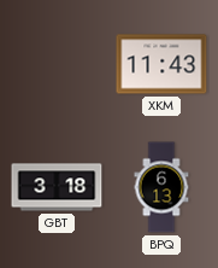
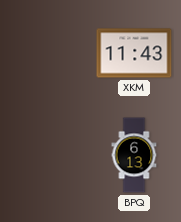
GBT: 3:18 -> none (57, 187)
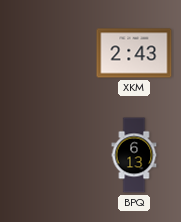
XKM: 11:43 -> 2:43 (134, 53)
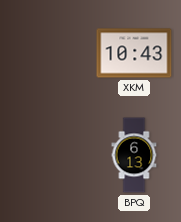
XKM: 2:43 -> 10:43 (134, 53)
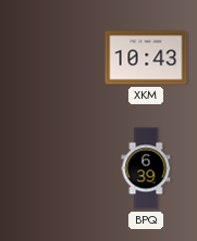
BPQ: 6:13 -> 6:39 (146, 168)
